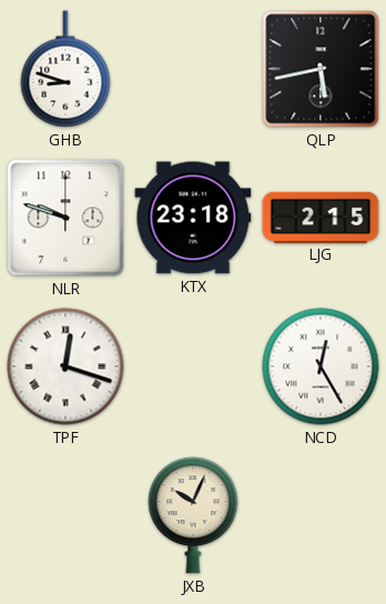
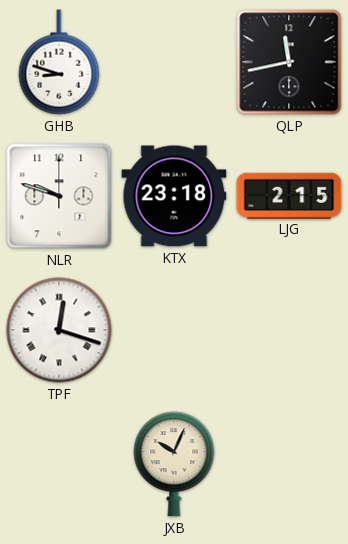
QLP: 5:43 -> 11:43 (289, 62)
NCD: 12:25 -> none (321, 366)
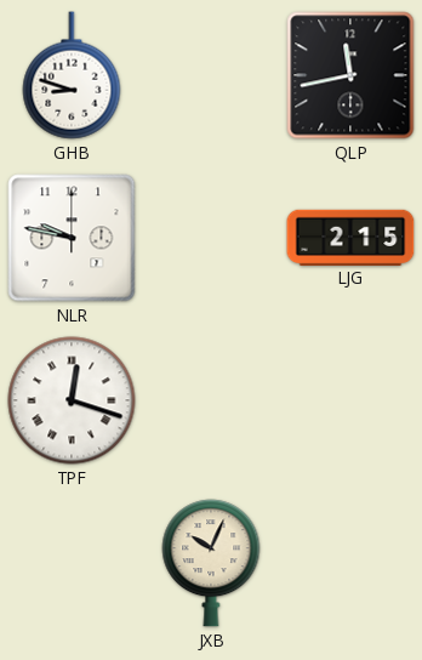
NLR: 9:48 -> 9:47 (72, 238)
KTX: 23:18 -> none (174, 196)
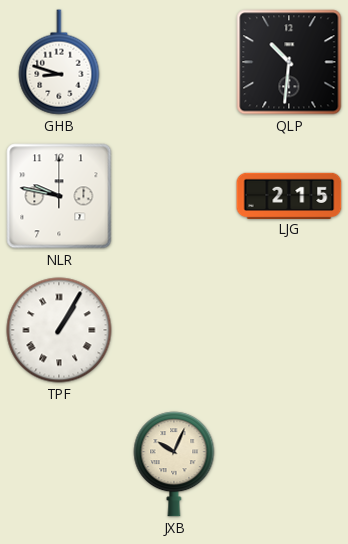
QLP: 11:43 -> 10:31 (289, 62)
TPF: 12:18 -> 1:05 (59, 330)
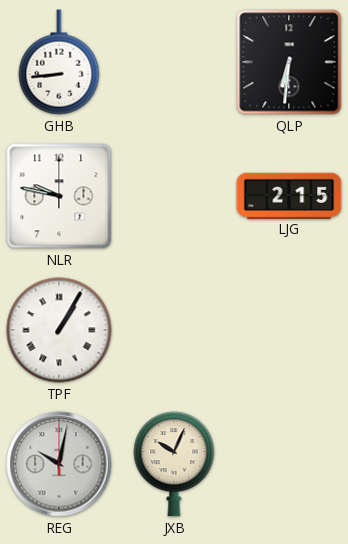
GHB: 8:48 -> 8:44 (59, 62)
QLP: 10:31 -> 6:31 (289, 62)
REG: none -> 10:02 (59, 464)
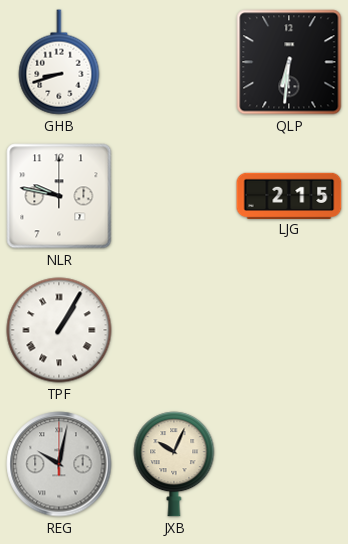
GHB: 8:44 -> 8:42 (59, 62)
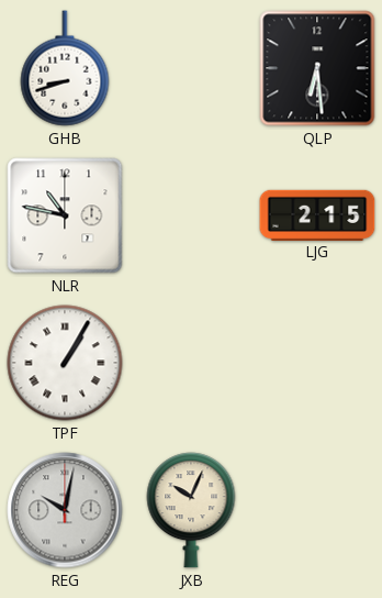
QLP: 6:31 -> 6:29 (317, 68)
NLR: 9:47 -> 10:47 (65, 215)
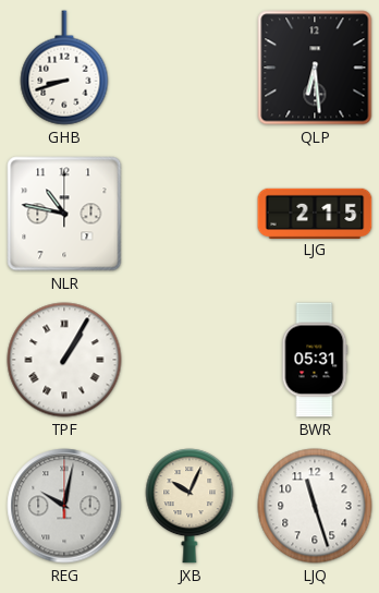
BWR: none -> 05:31 (315, 360)
LJQ: none -> 11:27 (315, 506)
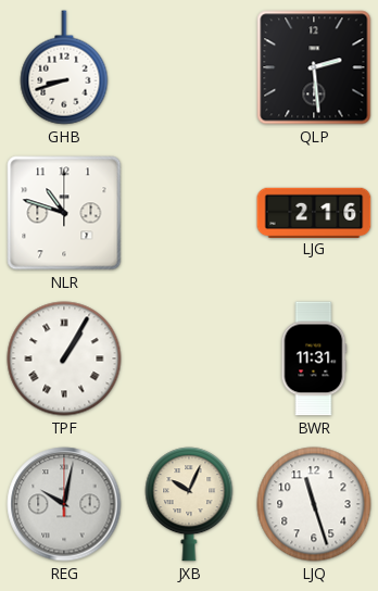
QLP: 6:29 -> 2:29 (314, 67)
NLR: 10:47 -> 10:48 (64, 213)
LJG: 2:15 -> 2:16 (314, 212)
BWR: 05:31 -> 11:31 (314, 359)
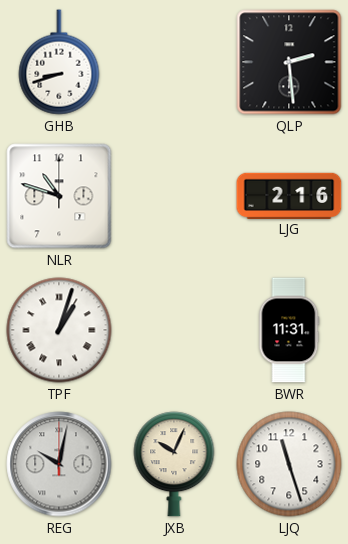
TPF: 1:05 -> 1:03 (59, 330)
